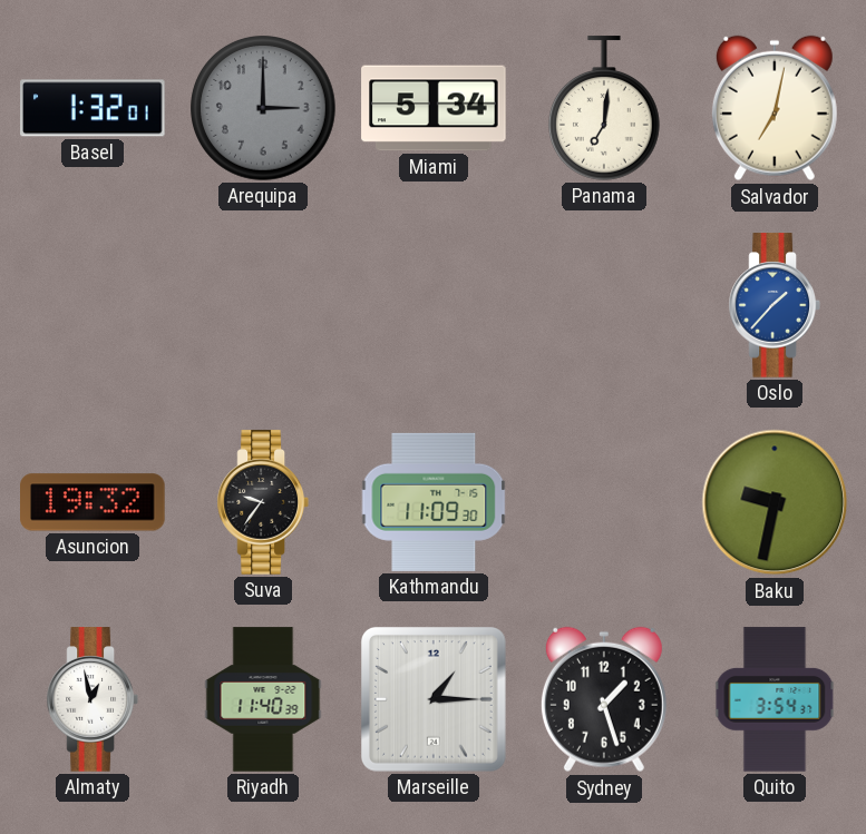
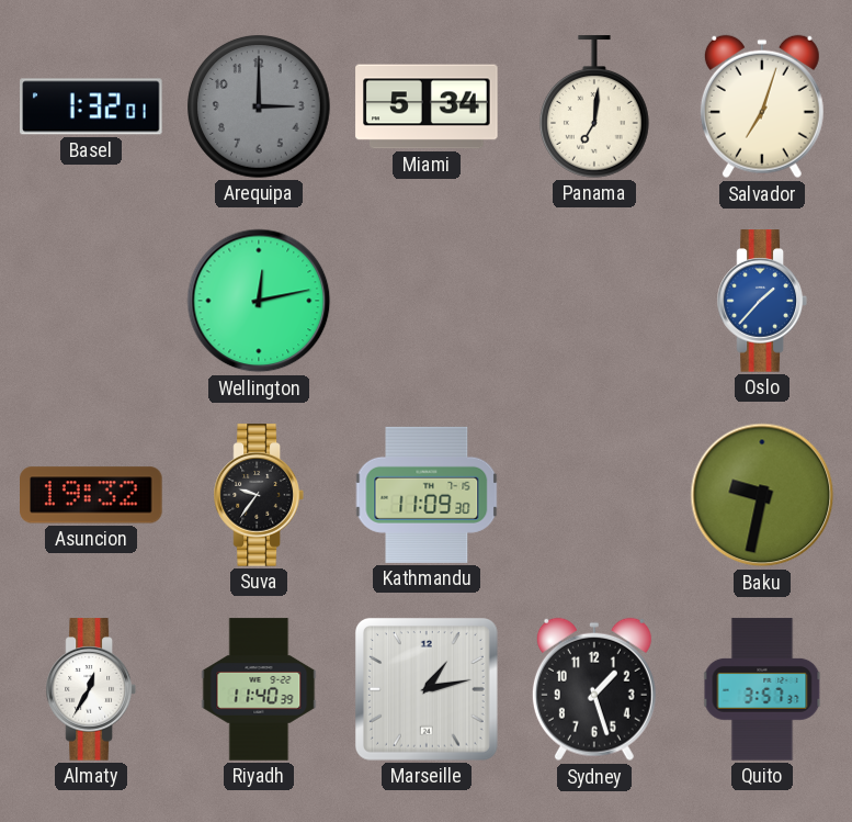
Salvador: 7:02 -> 7:03 (762, 106)
Wellington: none -> 12:13 (259, 301)
Almaty: 12:58 -> 12:35 (91, 689)
Marseille: 1:15 -> 1:13 (427, 689)
Quito: 3:54 -> 3:57 (762, 689)
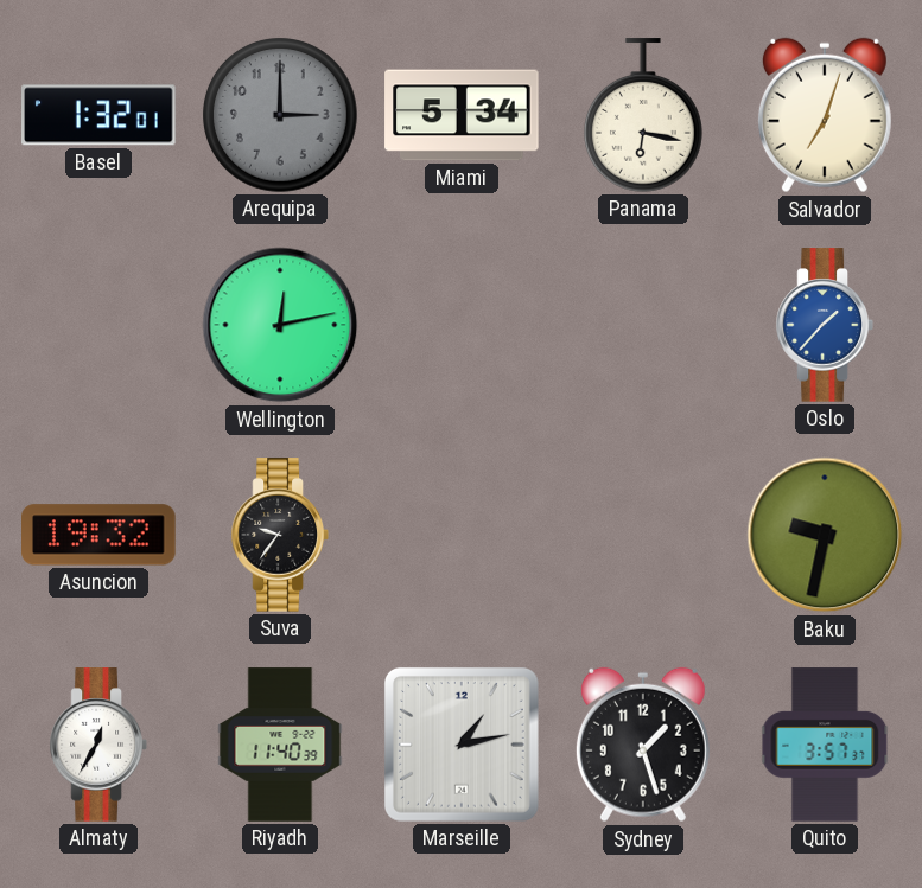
Panama: 7:01 -> 6:17 (643, 115)
Kathmandu: 11:09 -> none (427, 495)
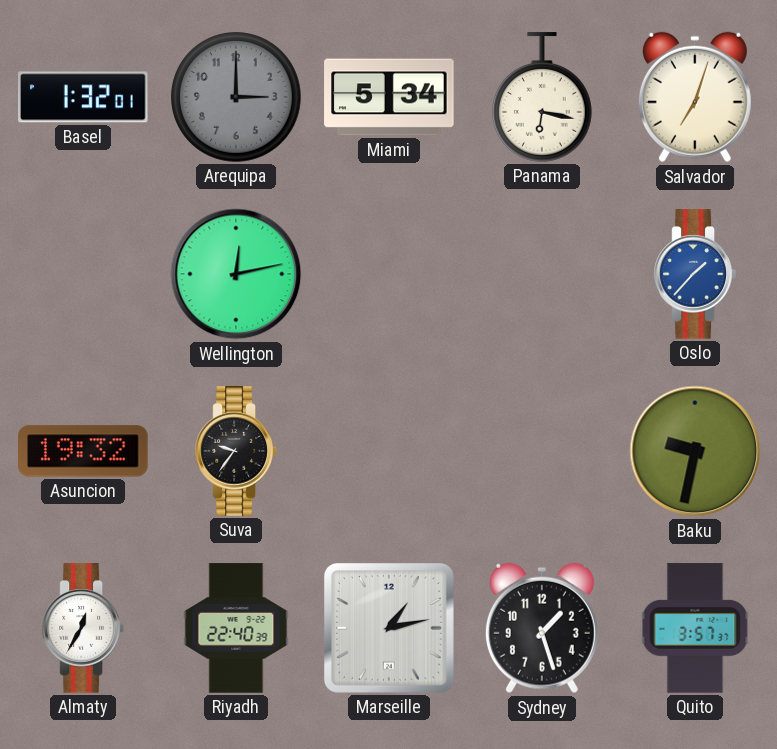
Riyadh: 11:40 -> 22:40 (236, 628)
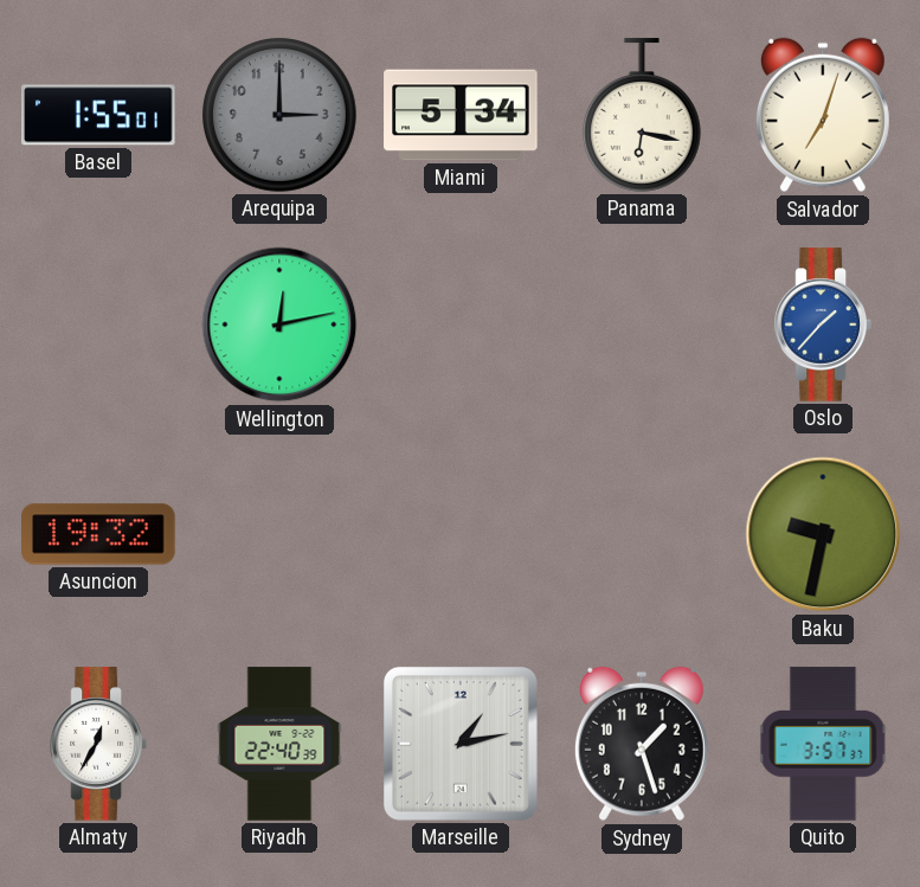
Basel: 1:32 -> 1:55 (98, 115)
Suva: 9:36 -> none (236, 451)
